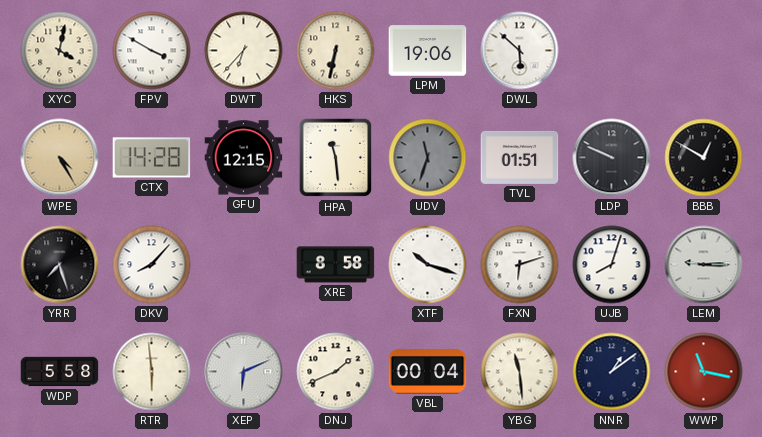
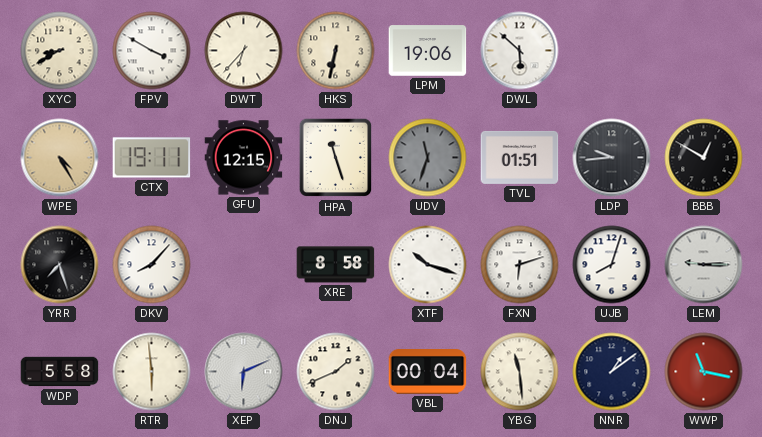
XYC: 4:02 -> 8:40 (60, 51)
CTX: 14:28 -> 19:11 (152, 158)
HPA: 11:29 -> 11:27 (336, 158)
LDP: 9:49 -> 9:44 (612, 158)
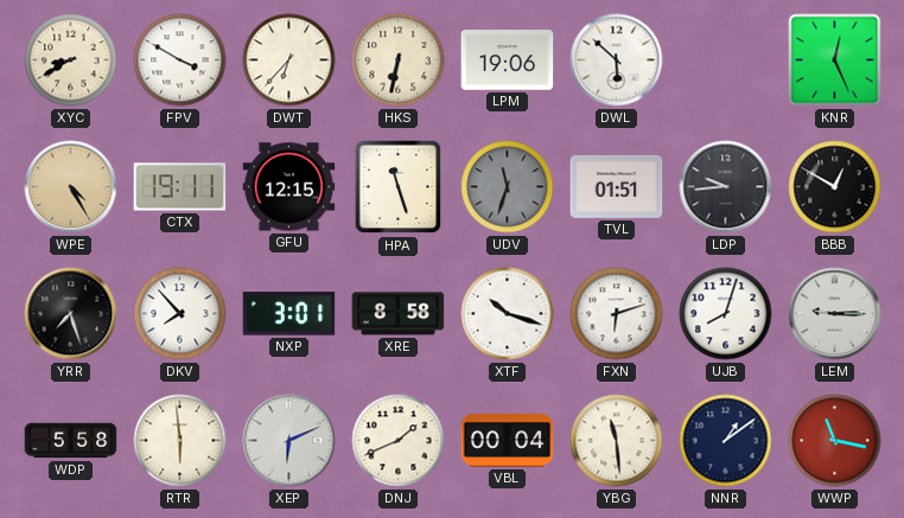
KNR: none -> 12:26 (835, 60)
DKV: 8:07 -> 7:53 (180, 314)
NXP: none -> 3:01 (289, 314)
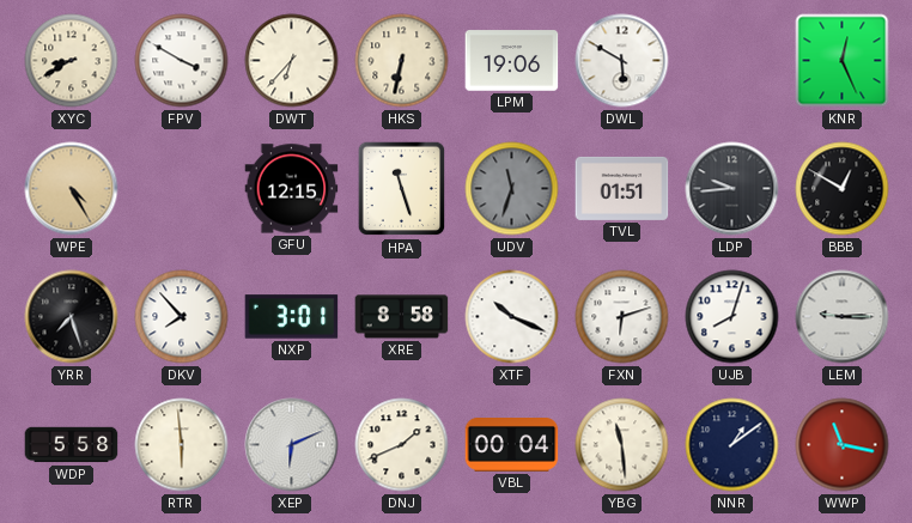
DWL: 5:52 -> 5:50 (622, 61)
CTX: 19:11 -> none (180, 187)
XTF: 10:18 -> 10:19 (512, 317)
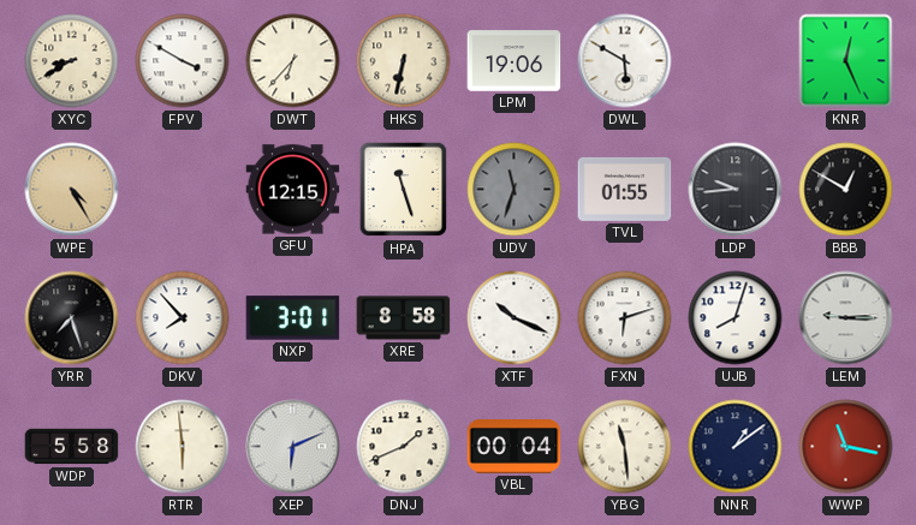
TVL: 01:51 -> 01:55 (625, 189)
